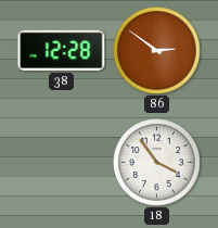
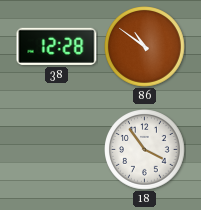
86: 2:51 -> 10:51 (145, 47)
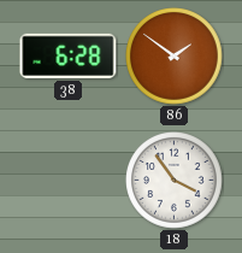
38: 12:28 -> 6:28 (69, 55)
86: 10:51 -> 1:51 (175, 57)
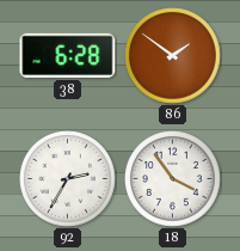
92: none -> 2:35 (68, 179)
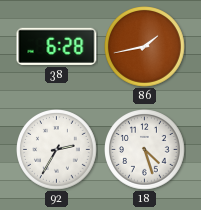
86: 1:51 -> 1:43 (145, 47)
18: 3:54 -> 4:27 (145, 150)
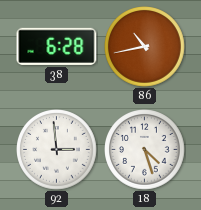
86: 1:43 -> 10:43 (145, 47)
92: 2:35 -> 2:59 (57, 150)
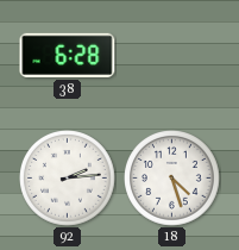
86: 10:43 -> none (145, 47)
92: 2:59 -> 2:14 (68, 179)
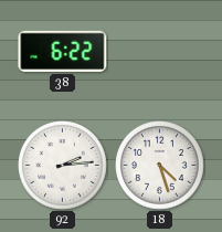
38: 6:28 -> 6:22 (63, 51)
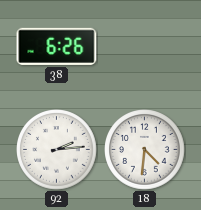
38: 6:22 -> 6:26 (57, 46)
18: 4:27 -> 4:31 (145, 150)
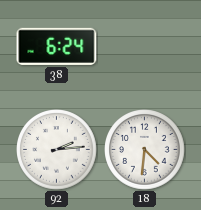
38: 6:26 -> 6:24 (57, 46)
